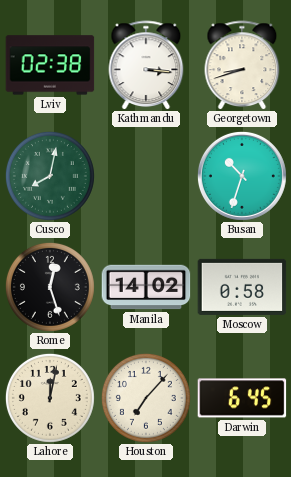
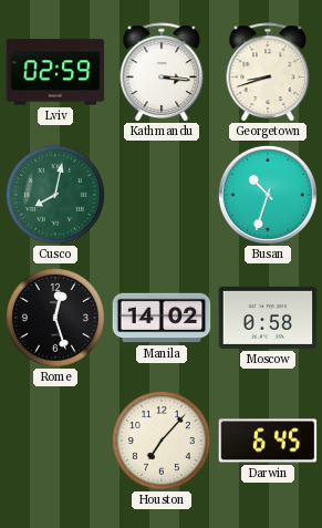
Lviv: 02:38 -> 02:59 (55, 72)
Lahore: 12:02 -> none (50, 398)
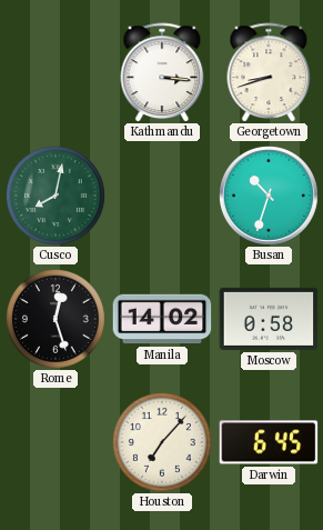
Lviv: 02:59 -> none (55, 72)
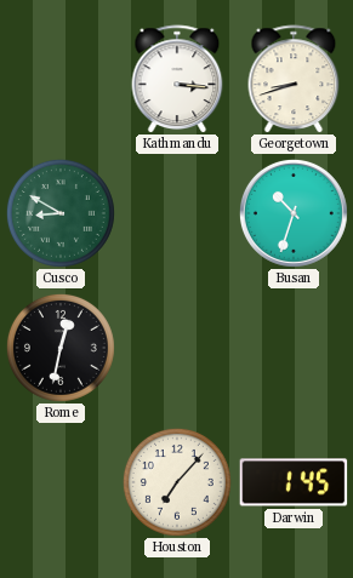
Cusco: 8:02 -> 8:50 (61, 213)
Rome: 12:27 -> 12:32 (61, 348)
Manila: 14:02 -> none (162, 319)
Moscow: 0:58 -> none (269, 319)
Darwin: 6:45 -> 1:45 (294, 482)
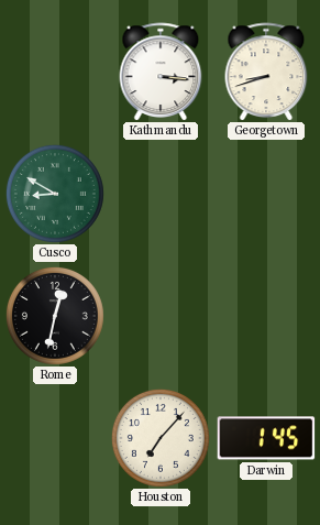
Busan: 10:33 -> none (294, 213)
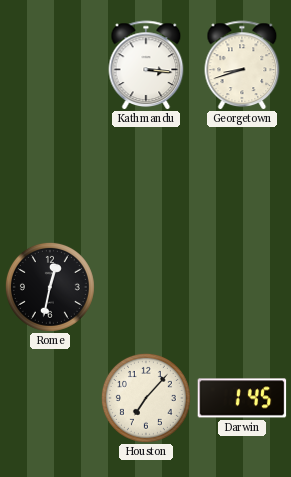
Cusco: 8:50 -> none (55, 194)
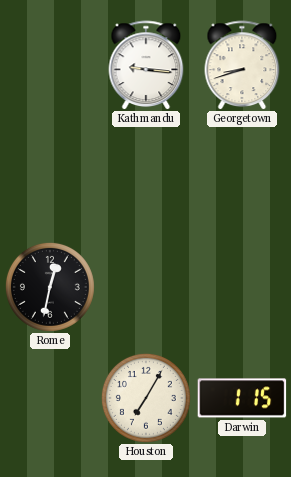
Kathmandu: 3:16 -> 9:16 (146, 65)
Houston: 7:07 -> 7:05 (146, 398)
Darwin: 1:45 -> 1:15 (242, 398)
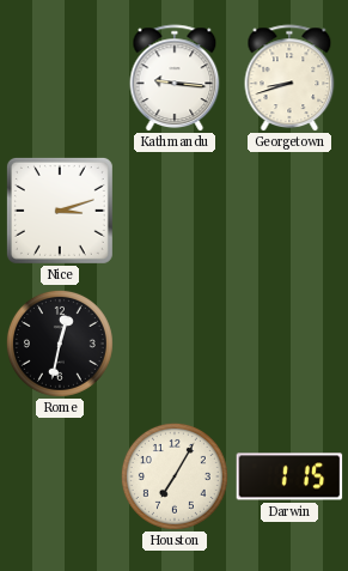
Nice: none -> 3:12 (60, 211)
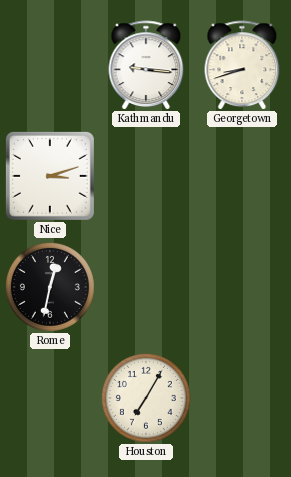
Darwin: 1:15 -> none (289, 476)
